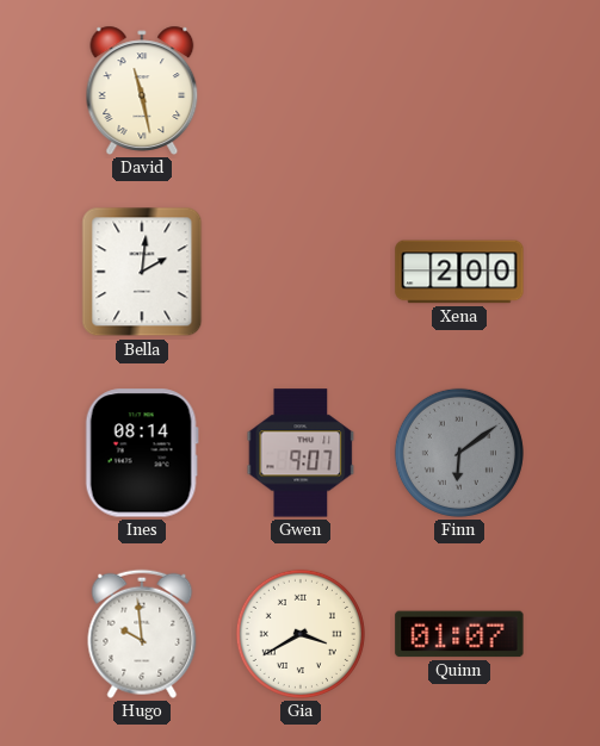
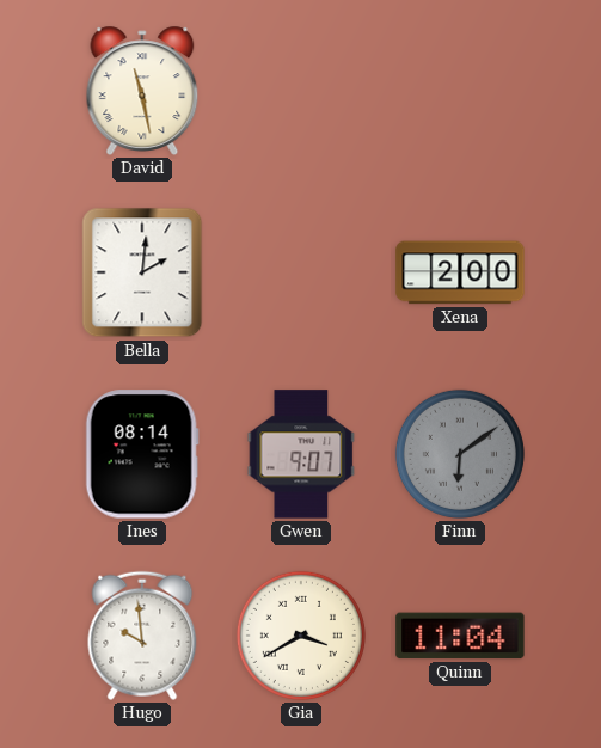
Quinn: 01:07 -> 11:04 (460, 636)
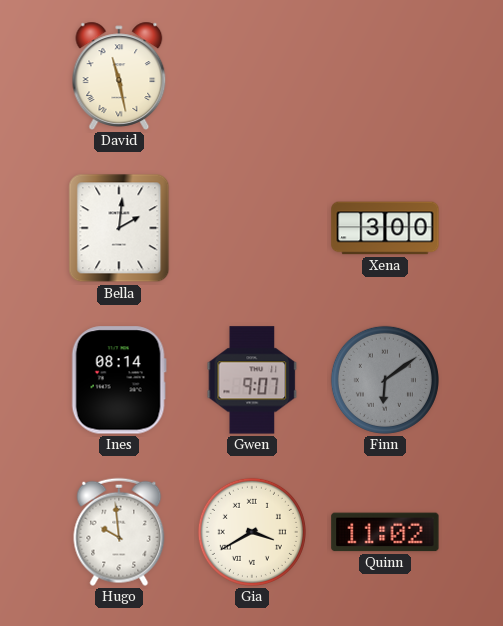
Xena: 2:00 -> 3:00 (385, 228)
Quinn: 11:04 -> 11:02 (385, 532)
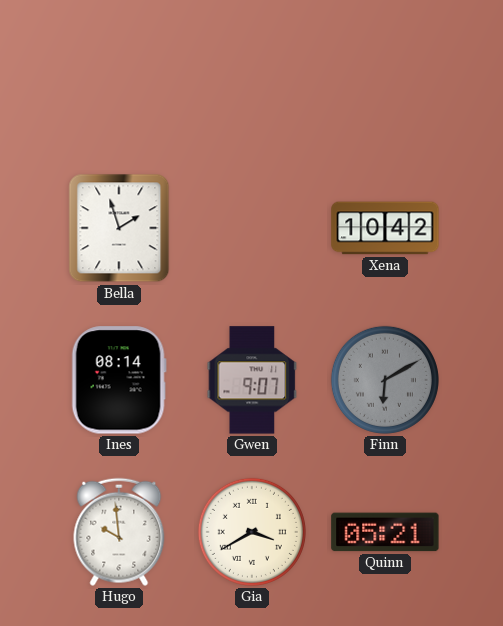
David: 11:28 -> none (119, 76)
Bella: 2:01 -> 1:57 (119, 228)
Xena: 3:00 -> 10:42 (385, 228)
Finn: 6:09 -> 6:10 (385, 380)
Quinn: 11:02 -> 05:21 (385, 532)
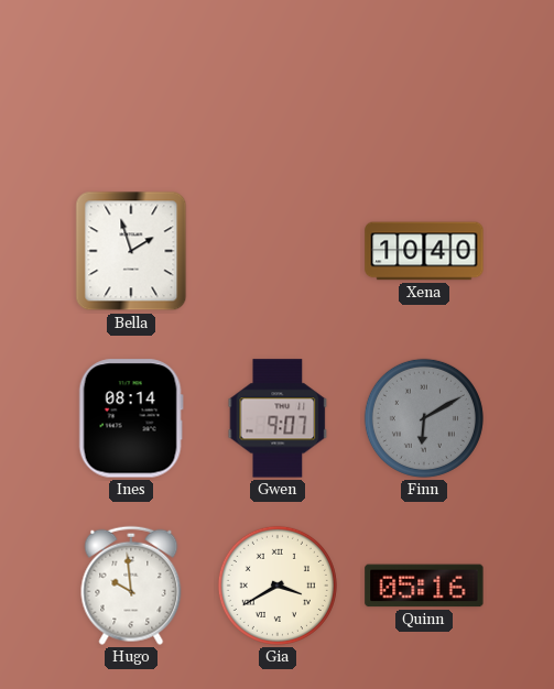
Xena: 10:42 -> 10:40 (424, 251)
Quinn: 05:21 -> 05:16 (424, 586)
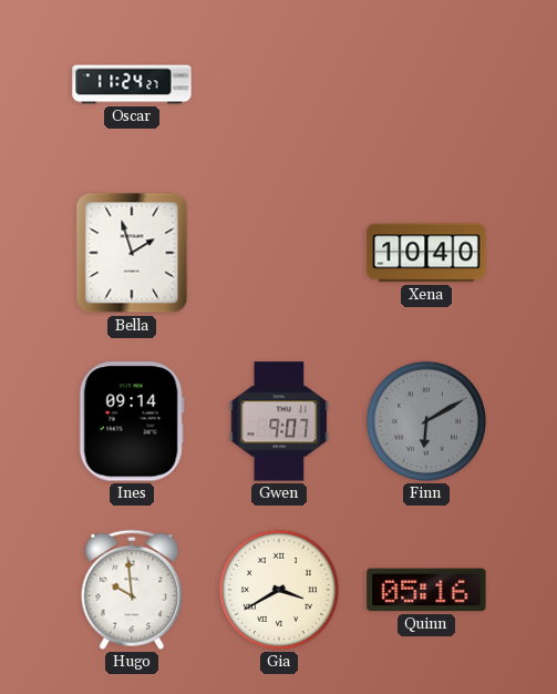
Oscar: none -> 11:24 (132, 84)
Ines: 08:14 -> 09:14 (132, 421)
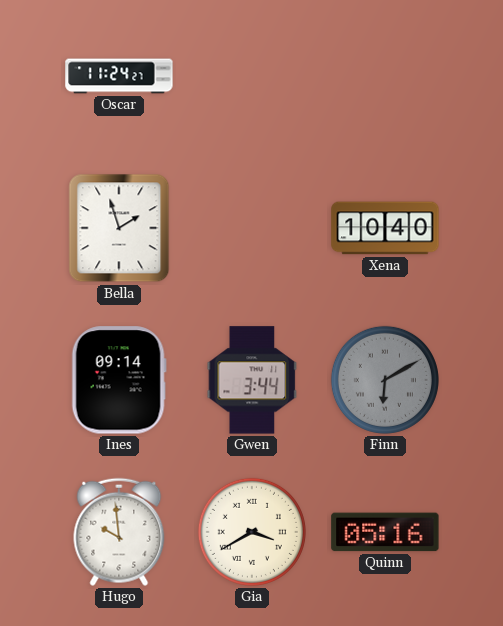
Gwen: 9:07 -> 3:44 (252, 380)
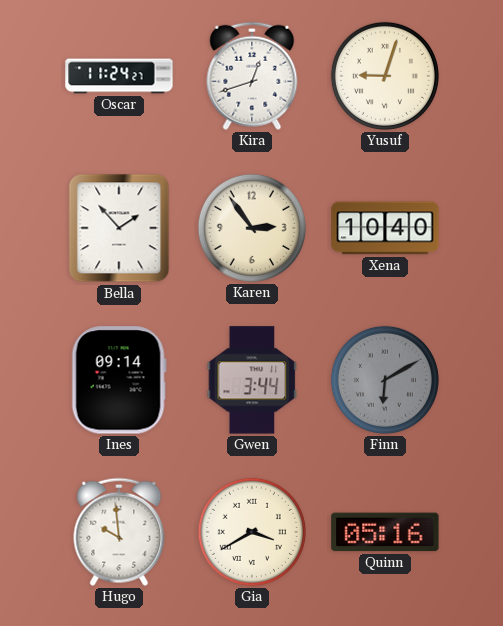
Kira: none -> 12:42 (252, 76)
Yusuf: none -> 9:03 (385, 76)
Bella: 1:57 -> 1:53 (119, 228)
Karen: none -> 2:54 (252, 228)
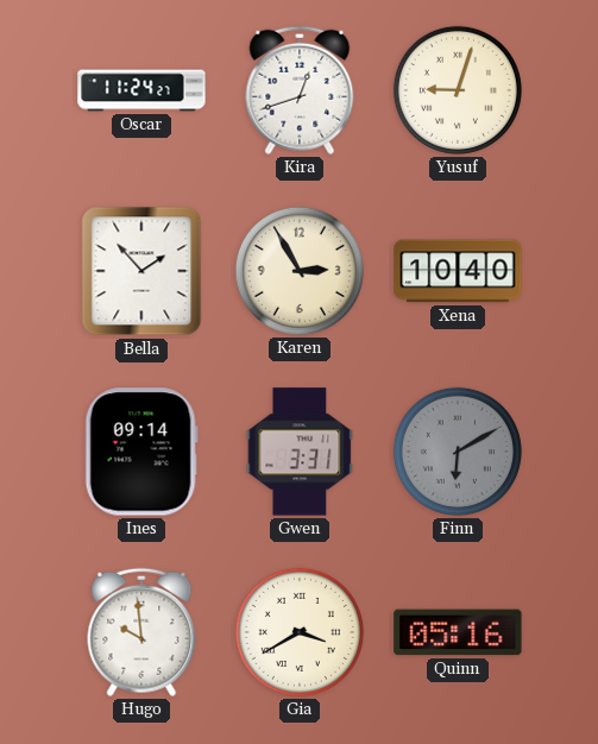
Karen: 2:54 -> 2:55 (300, 271)
Gwen: 3:44 -> 3:31 (300, 452)
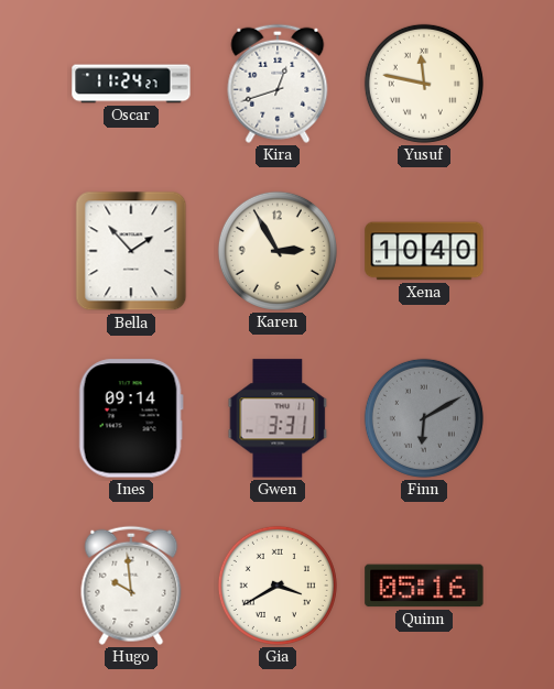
Yusuf: 9:03 -> 11:47 (424, 84)
